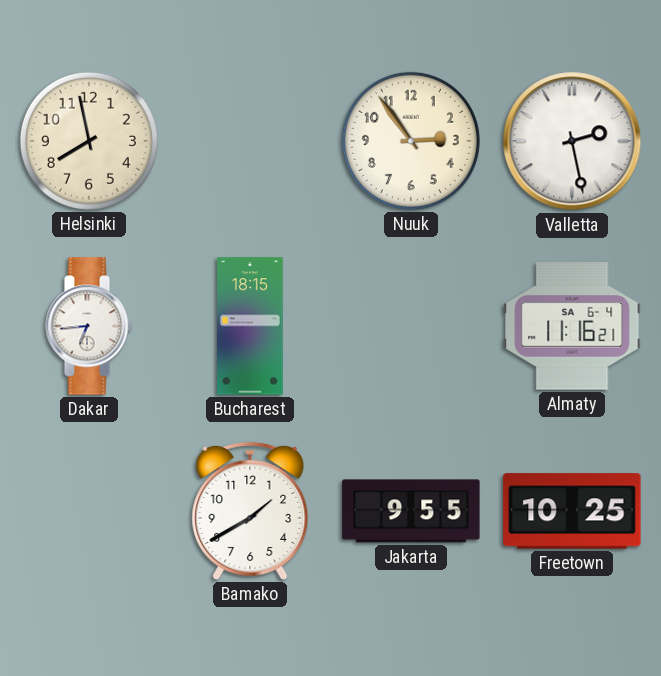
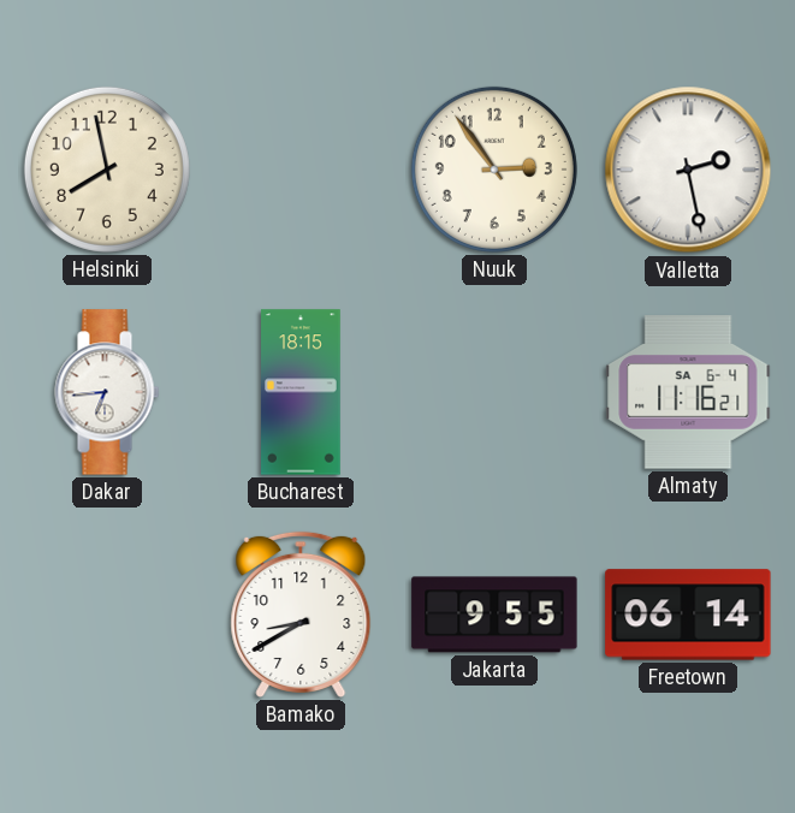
Bamako: 1:40 -> 8:40 (301, 615)
Freetown: 10:25 -> 06:14 (688, 615)
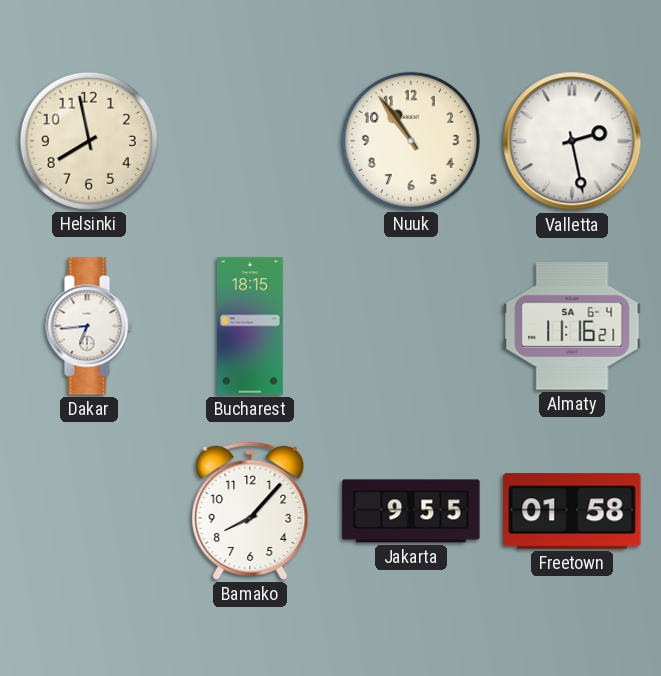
Nuuk: 2:54 -> 10:54 (411, 141)
Bamako: 8:40 -> 8:07 (250, 511)
Freetown: 06:14 -> 01:58 (572, 511)
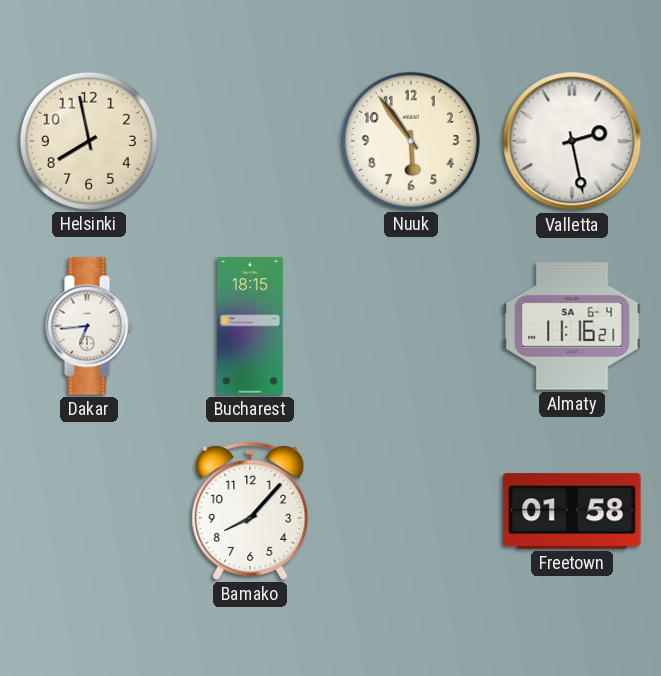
Nuuk: 10:54 -> 5:54 (411, 141)
Jakarta: 9:55 -> none (411, 511)
